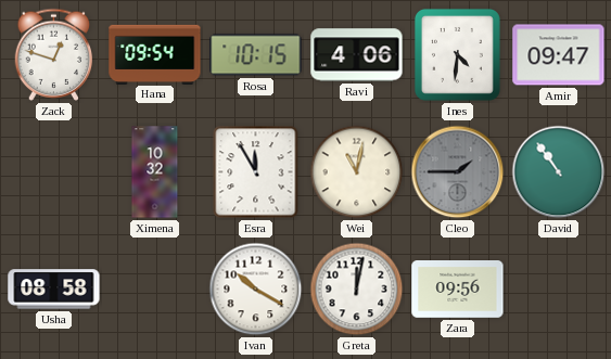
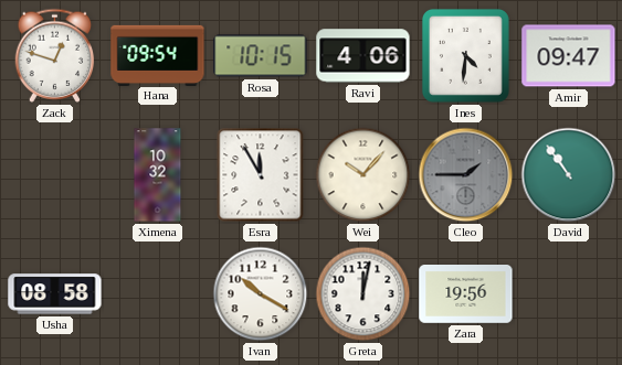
Wei: 11:02 -> 10:07 (363, 175)
Zara: 09:56 -> 19:56 (466, 294)
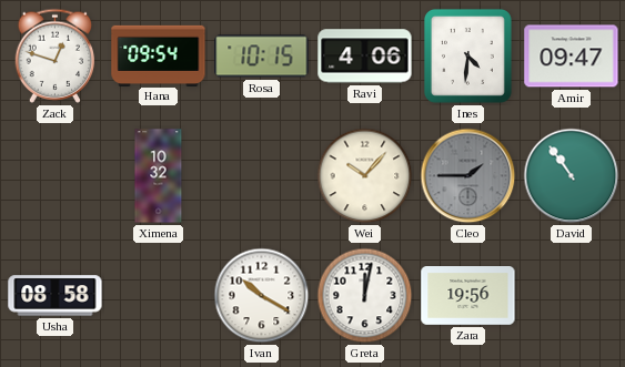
Esra: 11:55 -> none (261, 175)
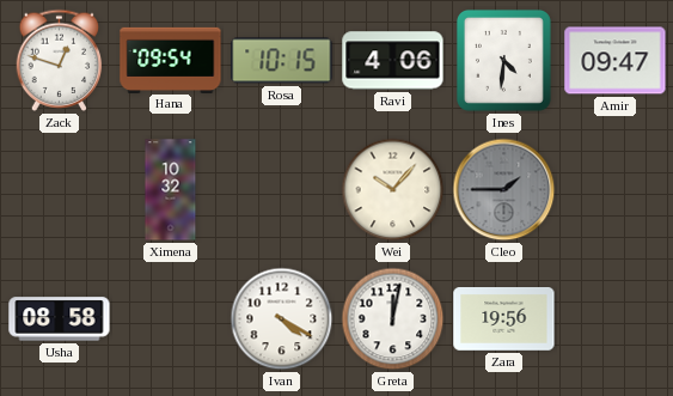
David: 10:54 -> none (572, 176)
Ivan: 10:20 -> 4:20 (282, 319)
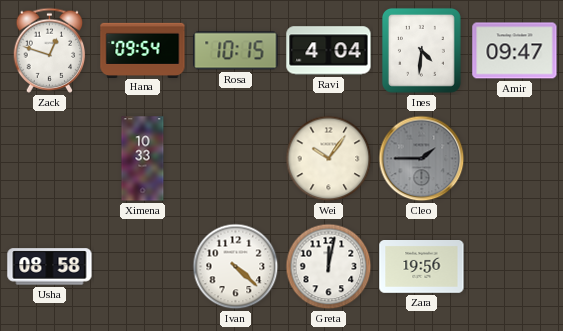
Ravi: 4:06 -> 4:04 (329, 51)
Ximena: 10:32 -> 10:33 (143, 159)
Wei: 10:07 -> 10:06 (329, 159)
Ivan: 4:20 -> 4:22 (236, 267)
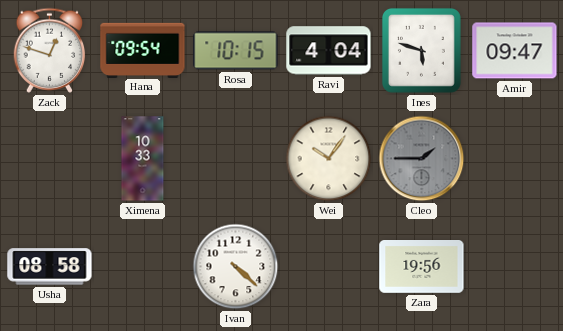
Ines: 4:31 -> 5:48 (421, 50)
Greta: 12:02 -> none (329, 267)
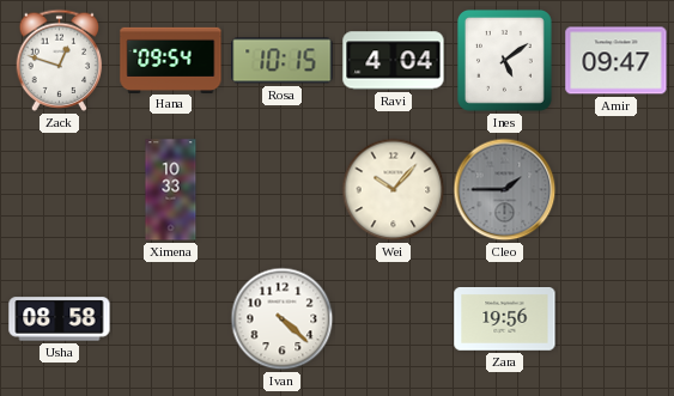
Ines: 5:48 -> 5:09 (504, 60)
Wei: 10:06 -> 10:07 (394, 190)
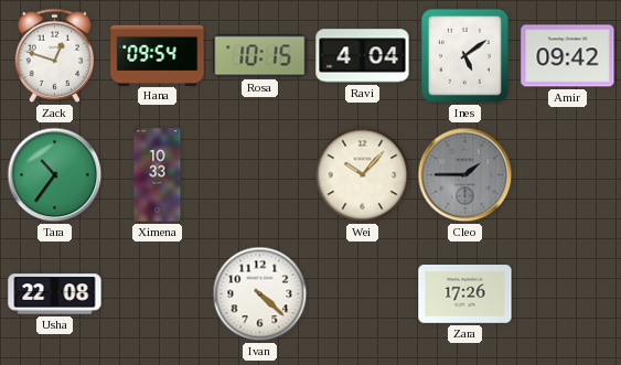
Amir: 09:47 -> 09:42 (568, 56)
Tara: none -> 10:36 (55, 175)
Usha: 08:58 -> 22:08 (55, 294)
Zara: 19:56 -> 17:26 (465, 294)
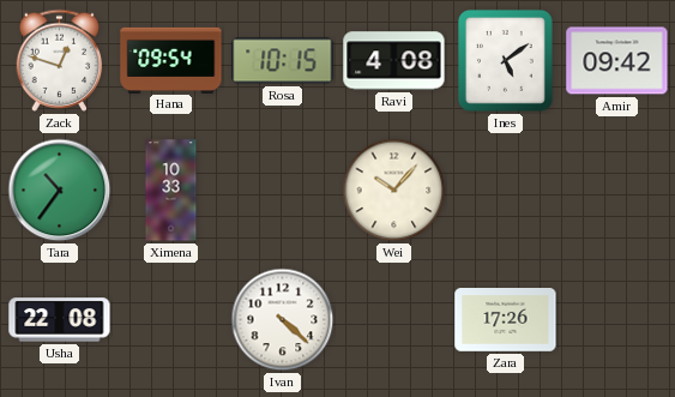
Ravi: 4:04 -> 4:08 (394, 61)
Cleo: 1:45 -> none (465, 175)
